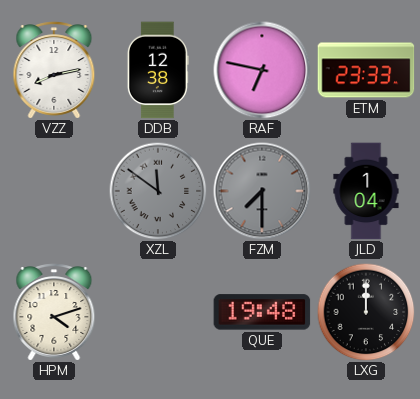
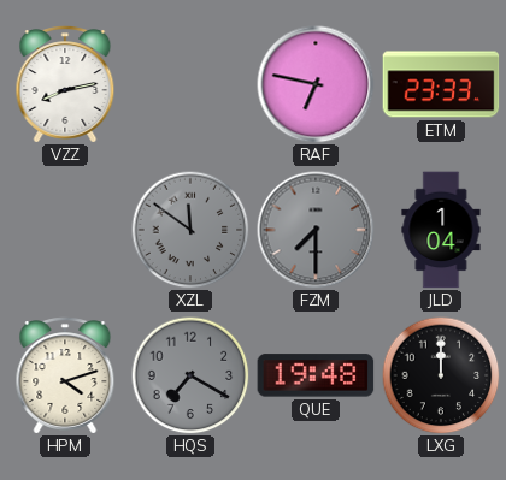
DDB: 12:38 -> none (158, 70)
HQS: none -> 7:20 (190, 375)
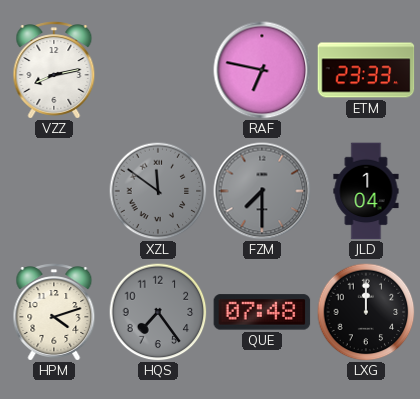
HQS: 7:20 -> 7:24 (158, 312)
QUE: 19:48 -> 07:48 (262, 312)
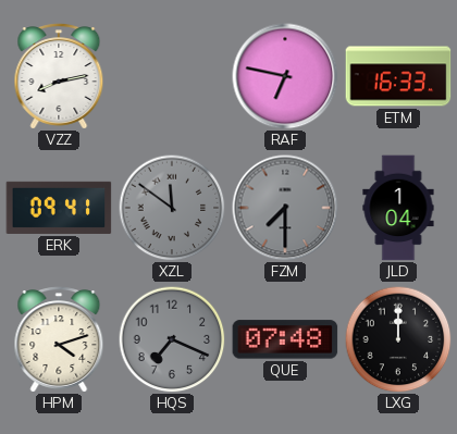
ETM: 23:33 -> 16:33 (398, 76)
ERK: none -> 09:41 (59, 208)
HQS: 7:24 -> 7:19 (172, 339)
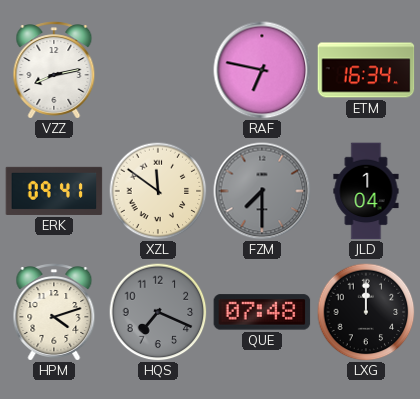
ETM: 16:33 -> 16:34 (366, 70)
XZL dial: grey -> cream (158, 191)
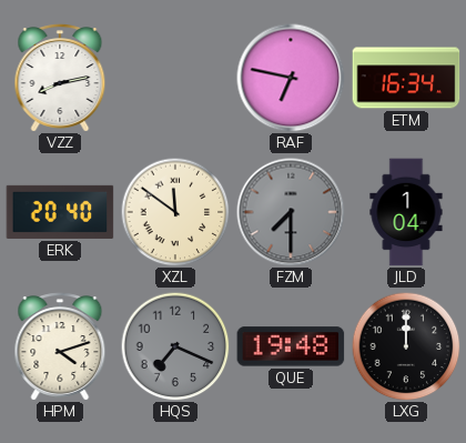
ERK: 09:41 -> 20:40 (60, 212)
QUE: 07:48 -> 19:48 (291, 346)
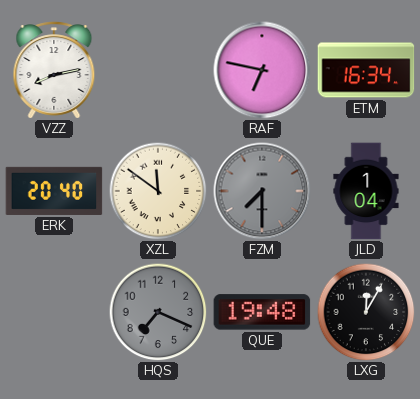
HPM: 4:12 -> none (60, 346)
LXG: 12:00 -> 12:05 (366, 312)
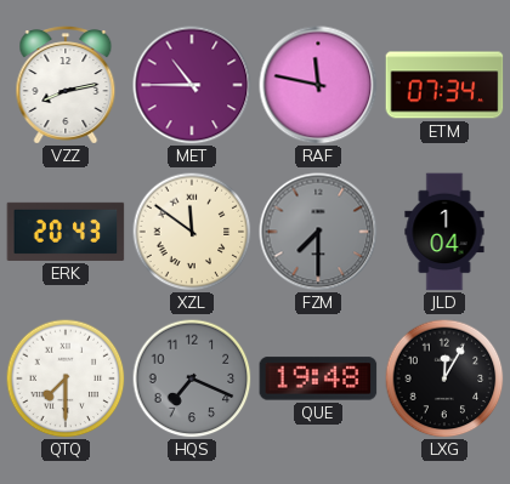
MET: none -> 10:45 (192, 85)
RAF: 6:47 -> 11:47 (318, 85)
ETM: 16:34 -> 07:34 (444, 85)
ERK: 20:40 -> 20:43 (66, 232)
QTQ: none -> 7:30 (66, 378)
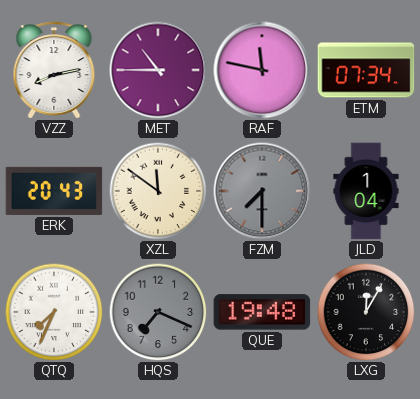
QTQ: 7:30 -> 7:34 (54, 312)
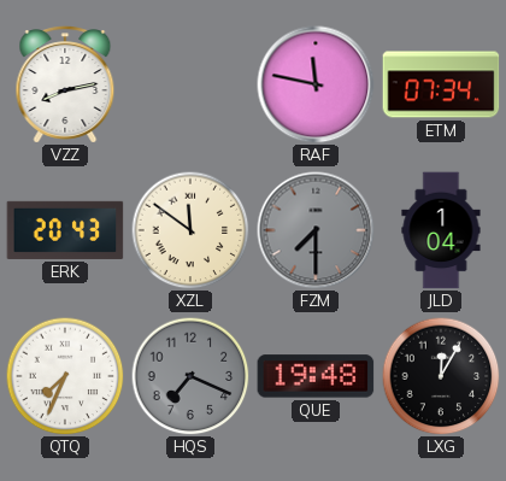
MET: 10:45 -> none (158, 70)
